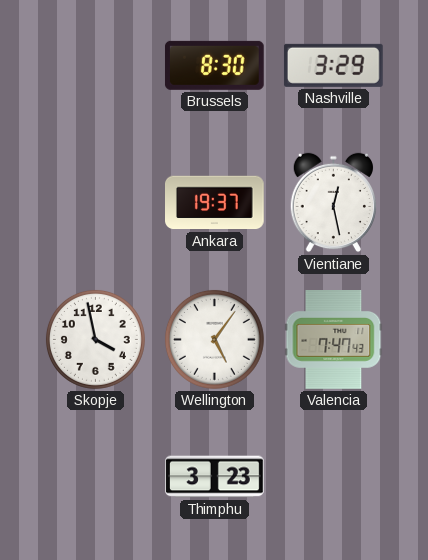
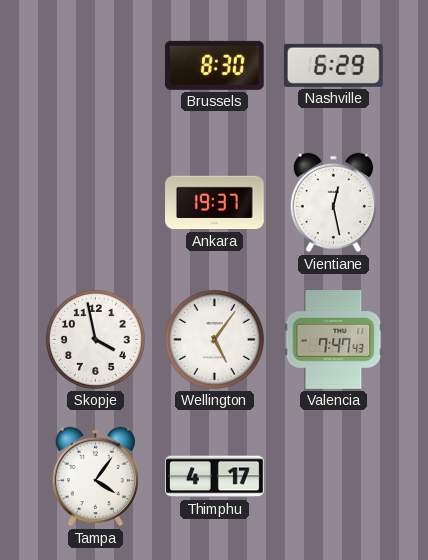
Nashville: 3:29 -> 6:29 (333, 65)
Tampa: none -> 4:06 (95, 477)
Thimphu: 3:23 -> 4:17 (215, 477)
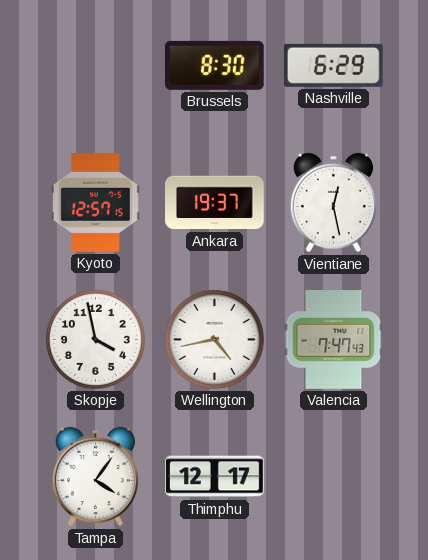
Kyoto: none -> 12:57 (96, 203)
Wellington: 5:06 -> 4:43 (214, 339)
Thimphu: 4:17 -> 12:17 (215, 477)
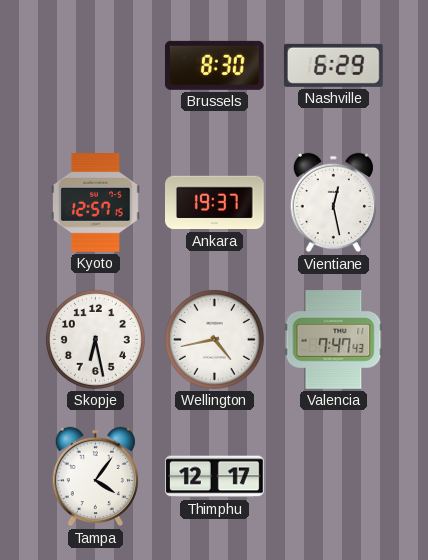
Skopje: 3:58 -> 6:28 (95, 339)
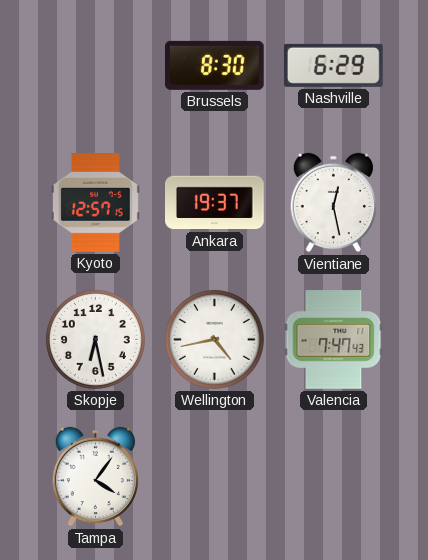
Thimphu: 12:17 -> none (215, 477)
